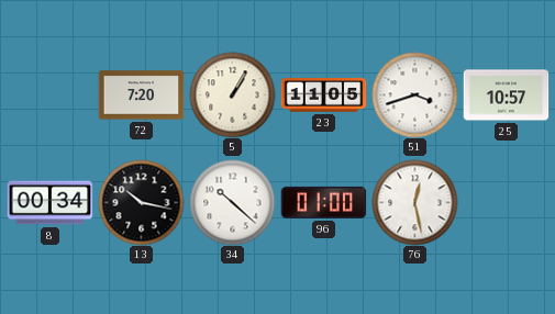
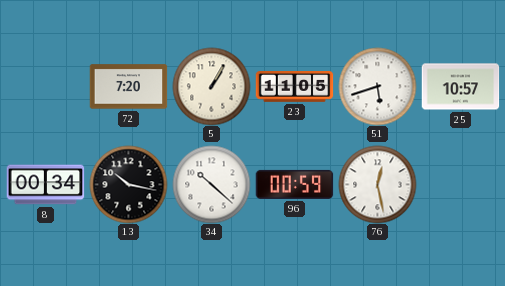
51: 3:42 -> 5:42 (377, 86)
96: 01:00 -> 00:59 (294, 184)
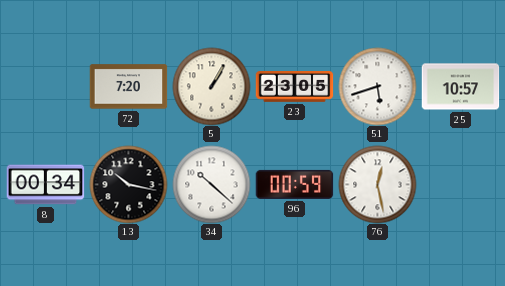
23: 11:05 -> 23:05 (294, 87)
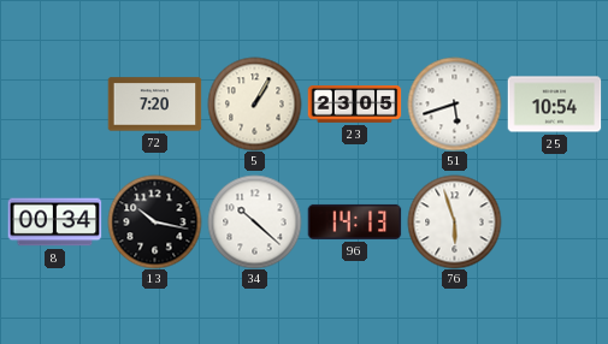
25: 10:57 -> 10:54 (554, 105)
96: 00:59 -> 14:13 (354, 221)
76: 12:28 -> 5:57 (454, 221)
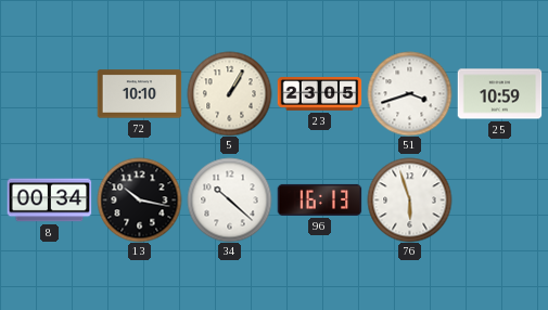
72: 7:20 -> 10:10 (139, 94)
51: 5:42 -> 3:42 (409, 93)
25: 10:54 -> 10:59 (499, 94)
96: 14:13 -> 16:13 (319, 199)
